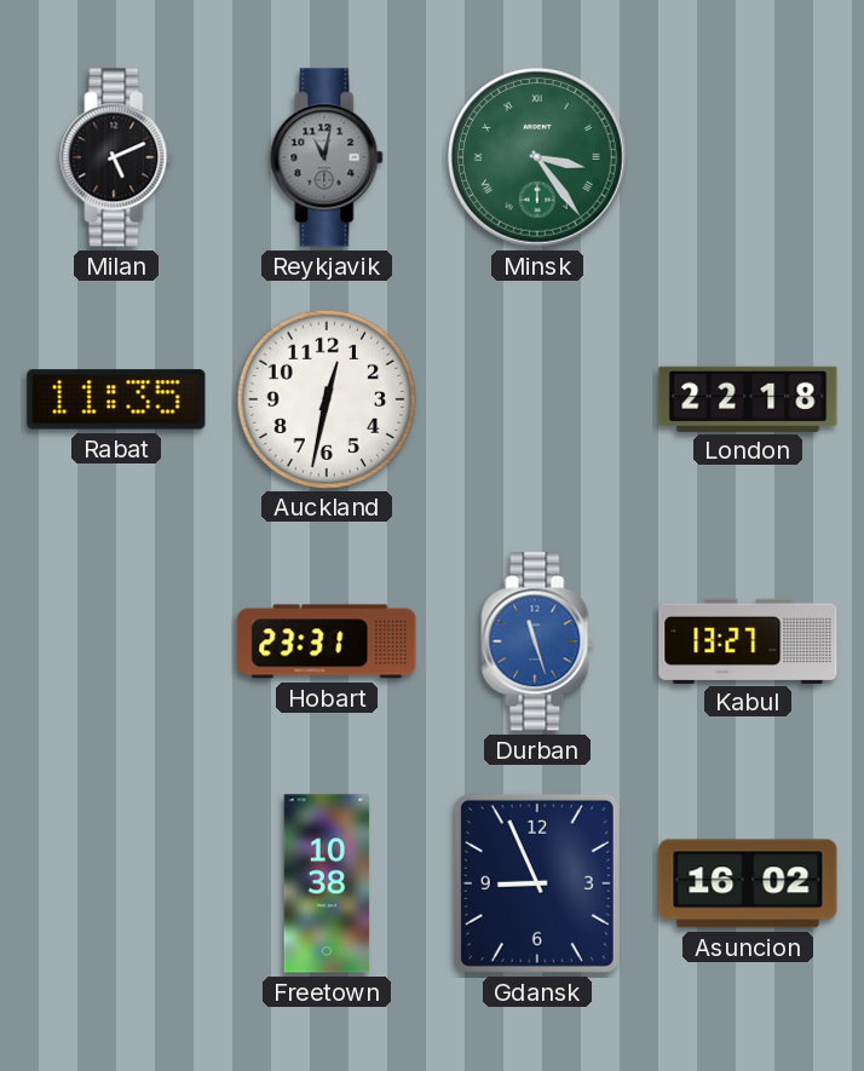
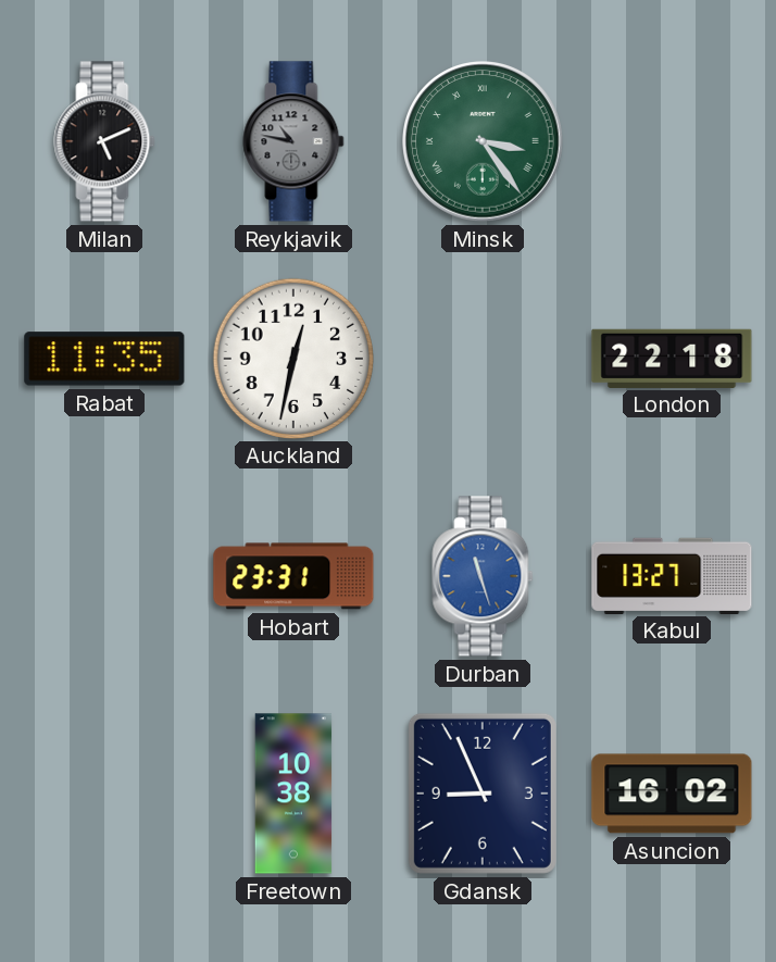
Reykjavik: 11:02 -> 10:47 (293, 141)
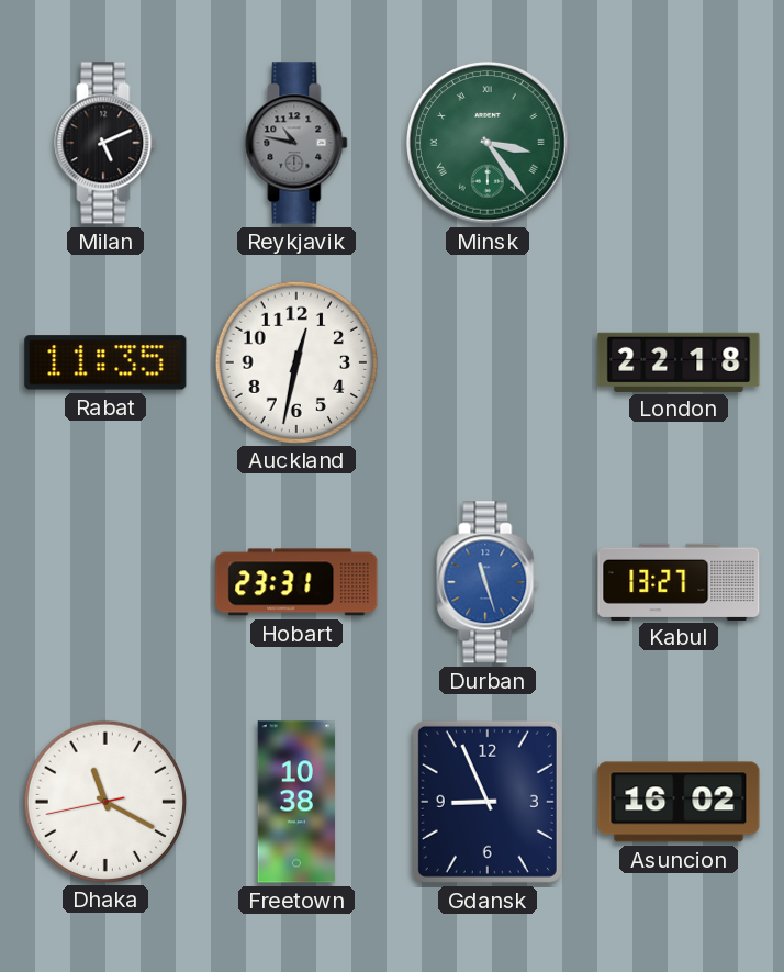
Dhaka: none -> 11:19 (104, 801)
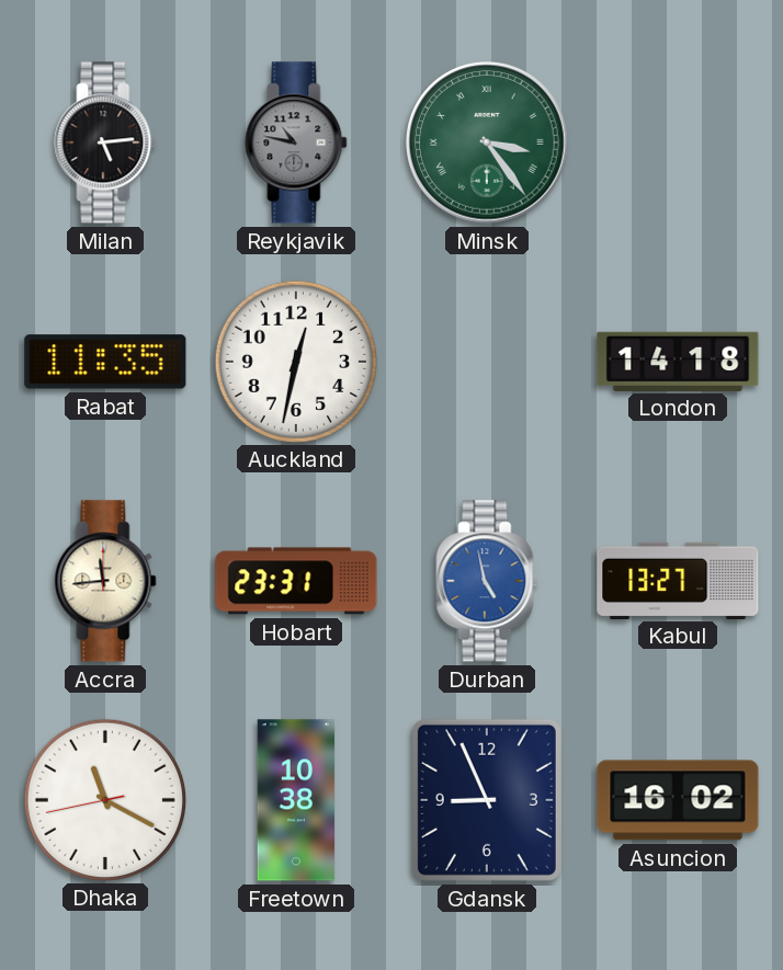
Milan: 5:11 -> 5:14 (105, 142)
London: 22:18 -> 14:18 (678, 361)
Accra: none -> 11:44 (105, 581)
Durban: 11:27 -> 4:58 (487, 581)
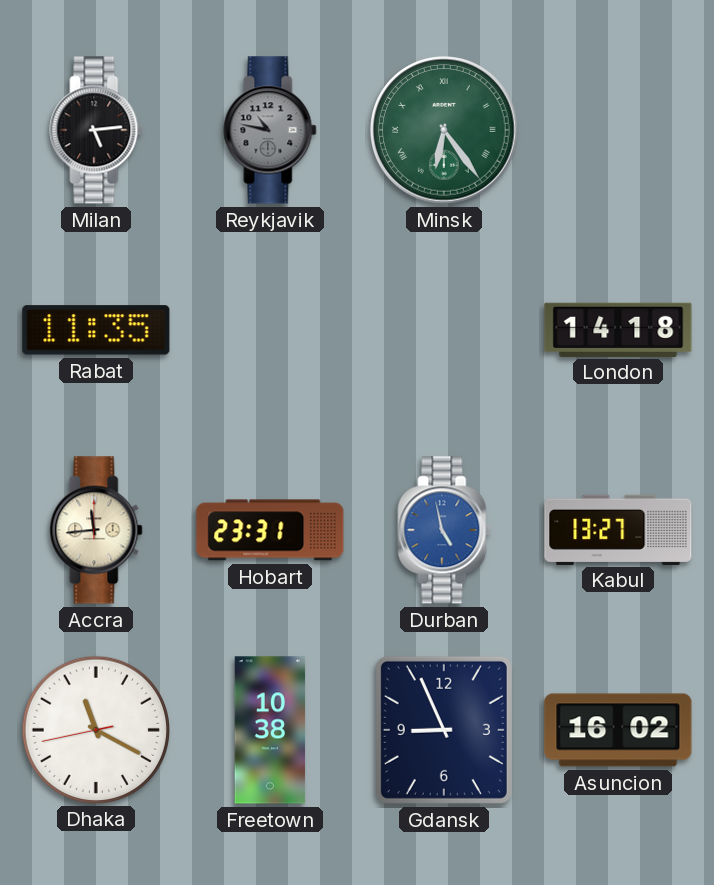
Minsk: 3:24 -> 6:24 (444, 130)
Auckland: 12:32 -> none (295, 361)
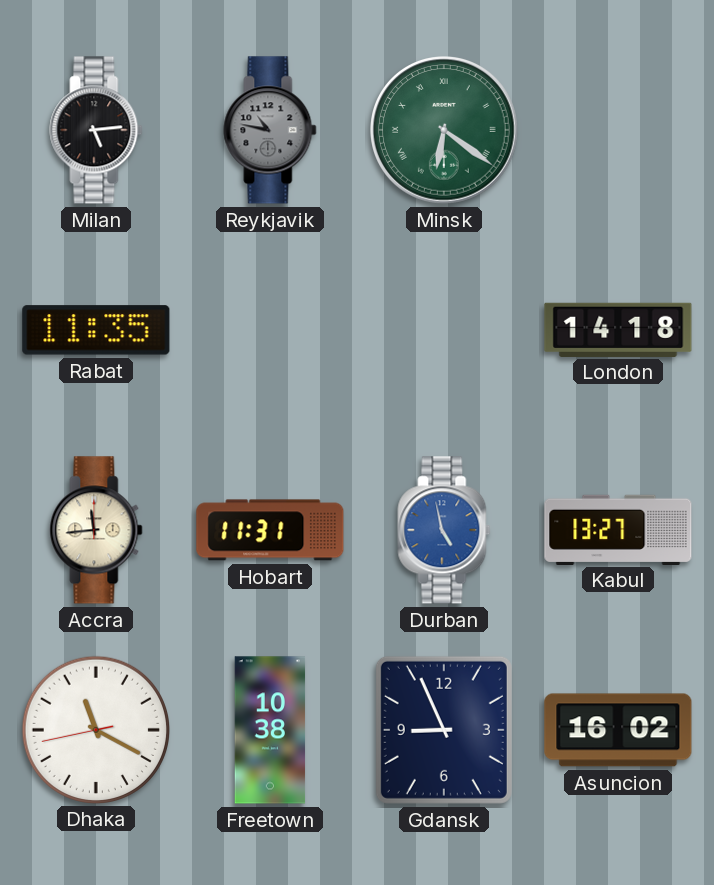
Minsk: 6:24 -> 6:21 (444, 130)
Hobart: 23:31 -> 11:31 (270, 530)
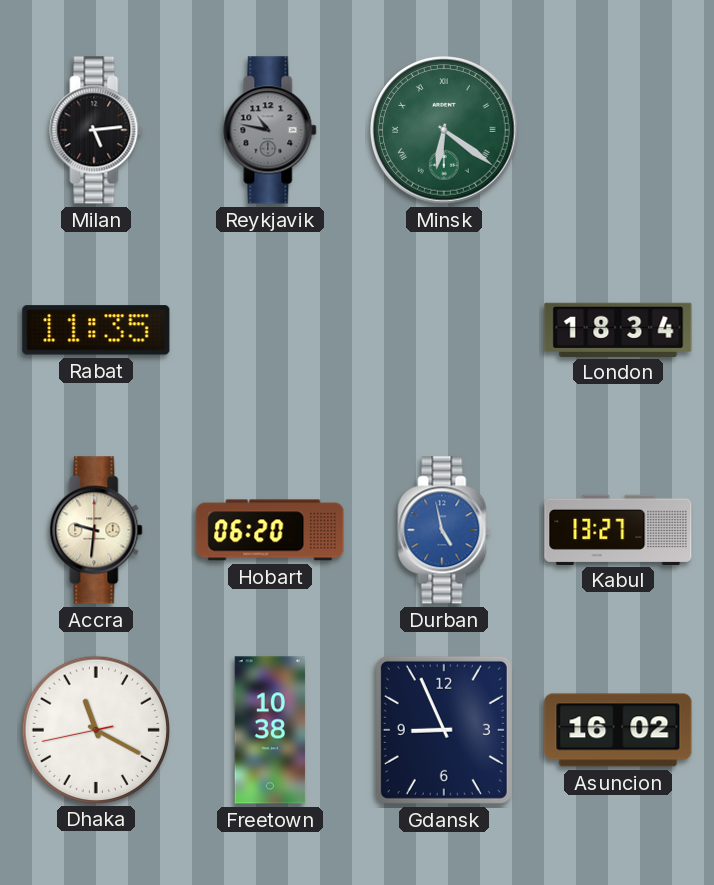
London: 14:18 -> 18:34 (618, 329)
Accra: 11:44 -> 9:31 (96, 530)
Hobart: 11:31 -> 06:20 (270, 530)
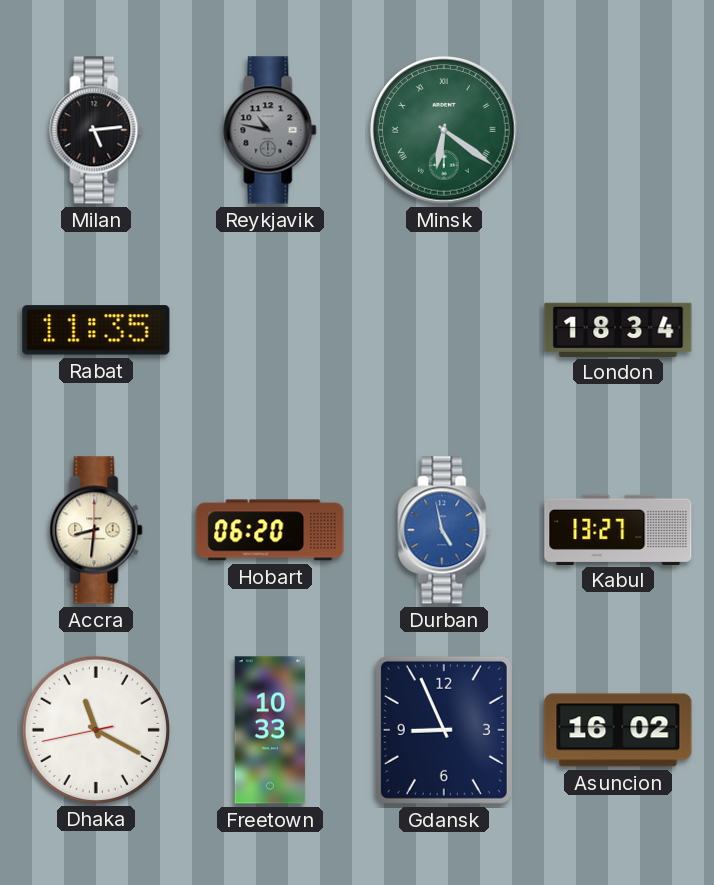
Accra: 9:31 -> 8:31 (96, 530)
Freetown: 10:38 -> 10:33 (270, 730)
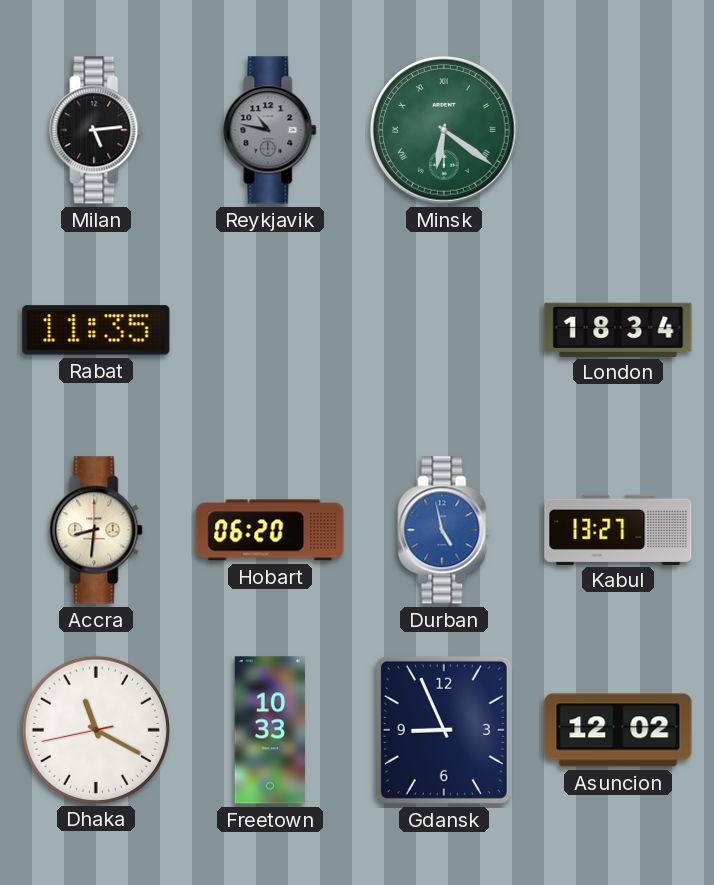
Asuncion: 16:02 -> 12:02 (618, 730)
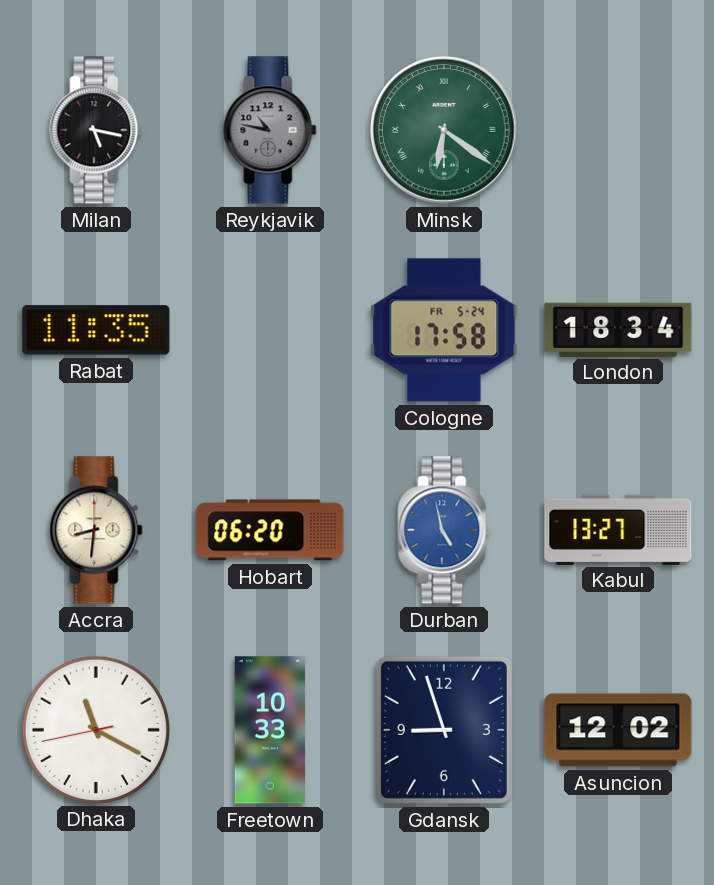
Milan: 5:14 -> 5:17 (96, 130)
Cologne: none -> 17:58 (444, 330)
Gdansk: 8:56 -> 8:57 (444, 730)
